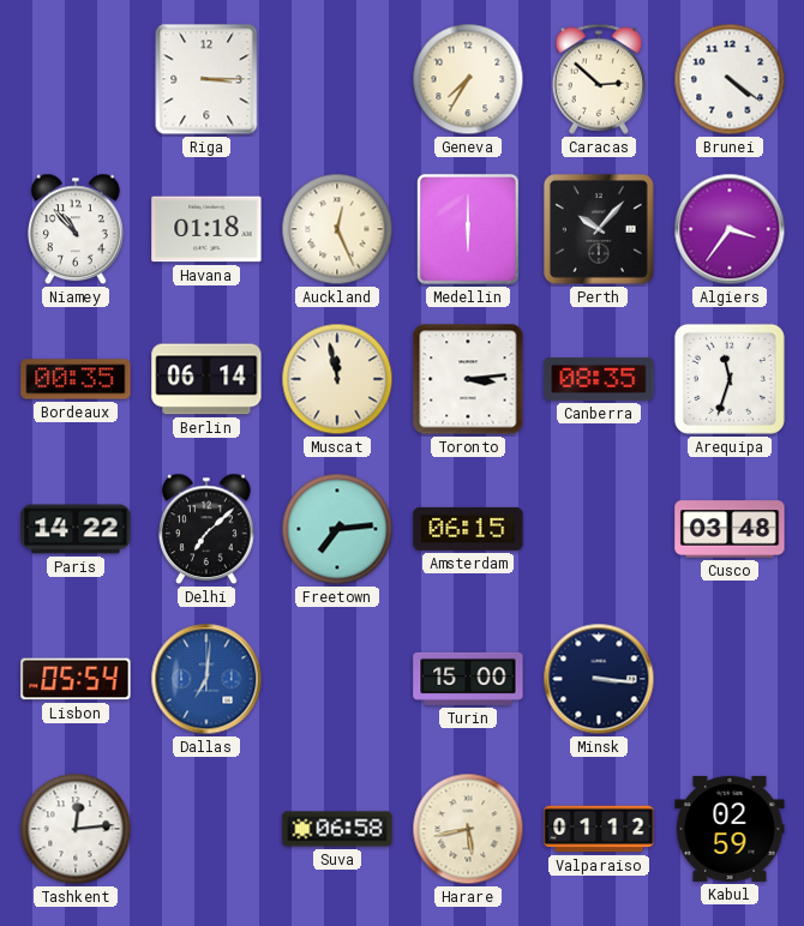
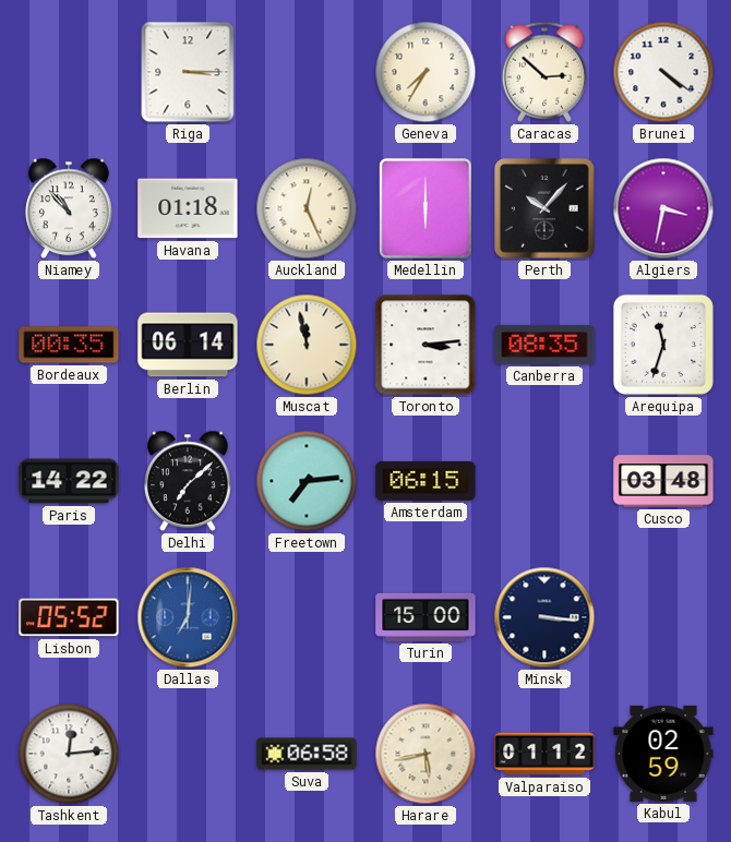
Algiers: 3:36 -> 3:32 (663, 208)
Lisbon: 05:54 -> 05:52 (69, 617)
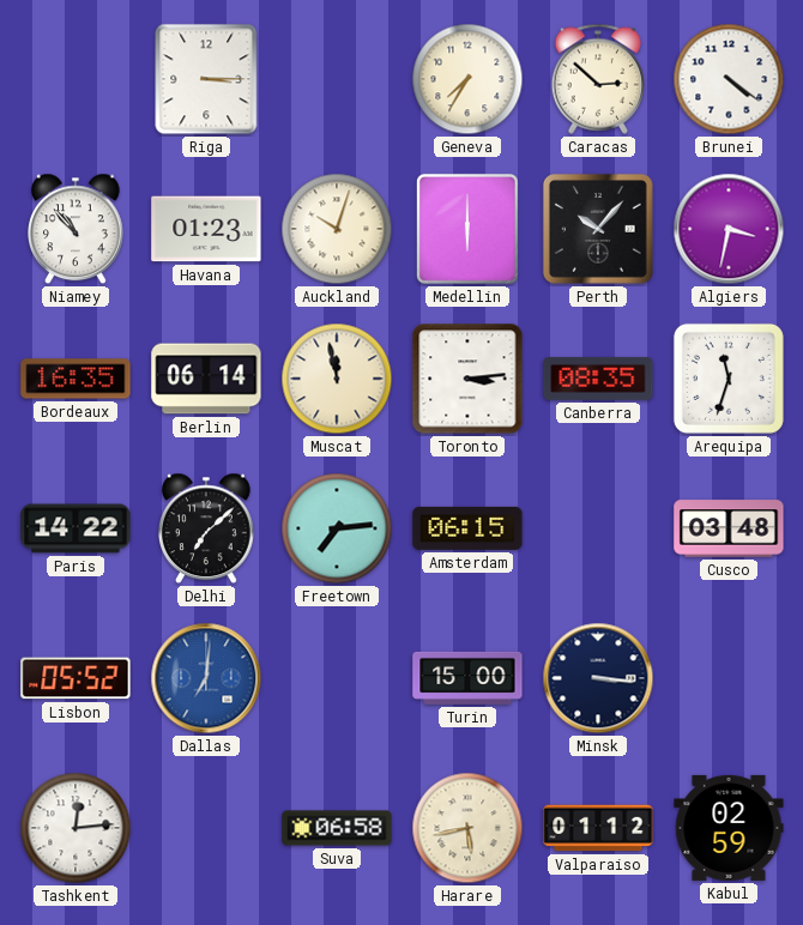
Havana: 01:18 -> 01:23 (206, 229)
Auckland: 12:26 -> 10:03 (337, 229)
Bordeaux: 00:35 -> 16:35 (76, 379)
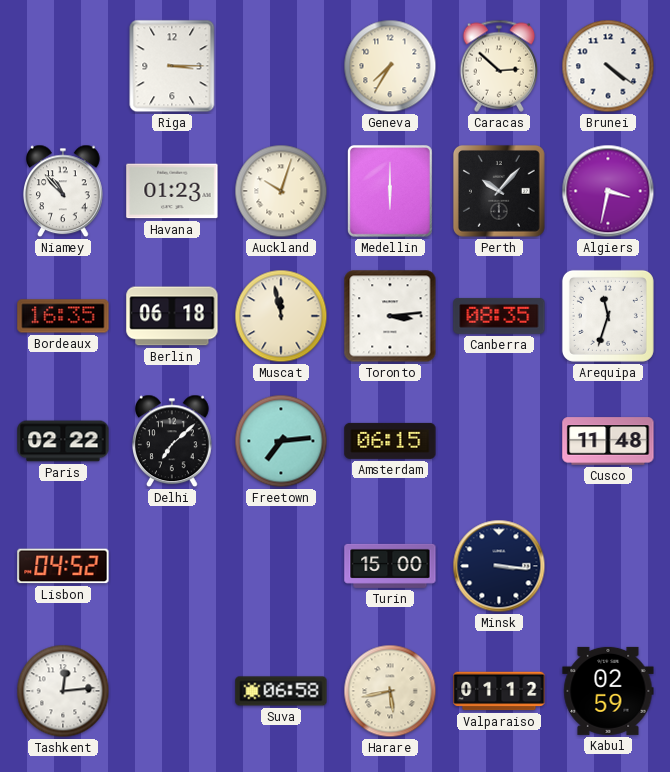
Berlin: 06:14 -> 06:18 (172, 316)
Paris: 14:22 -> 02:22 (63, 441)
Cusco: 03:48 -> 11:48 (608, 441)
Lisbon: 05:52 -> 04:52 (63, 566)
Dallas: 7:01 -> none (206, 678)
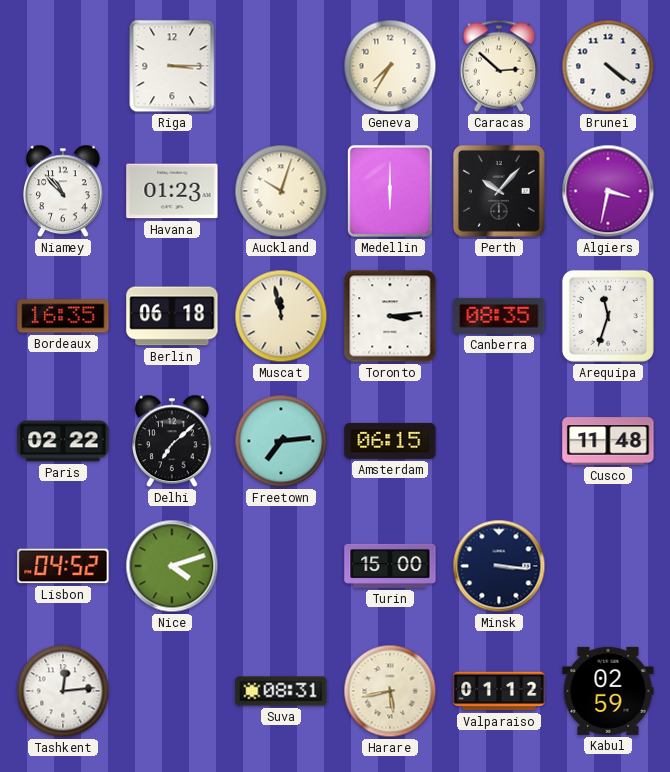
Nice: none -> 4:12 (172, 566)
Suva: 06:58 -> 08:31 (281, 691)
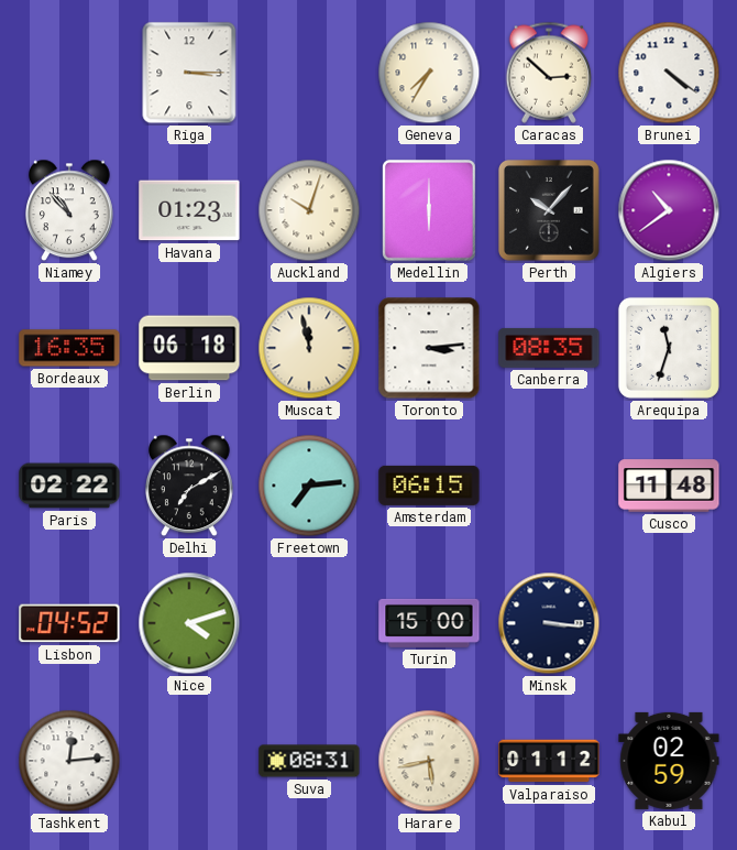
Algiers: 3:32 -> 10:39 (669, 210)
Delhi: 7:08 -> 7:10 (190, 486)
